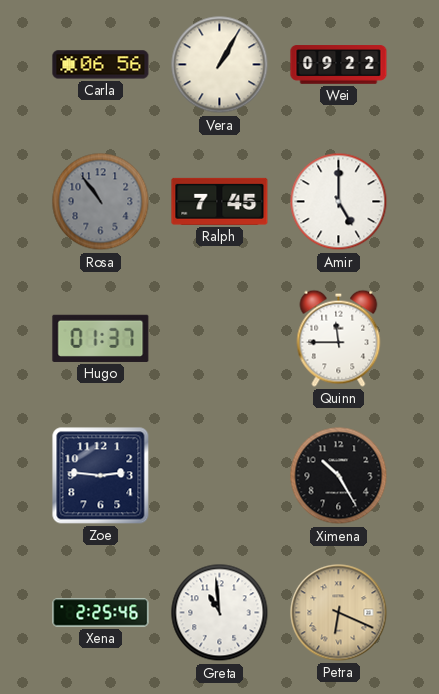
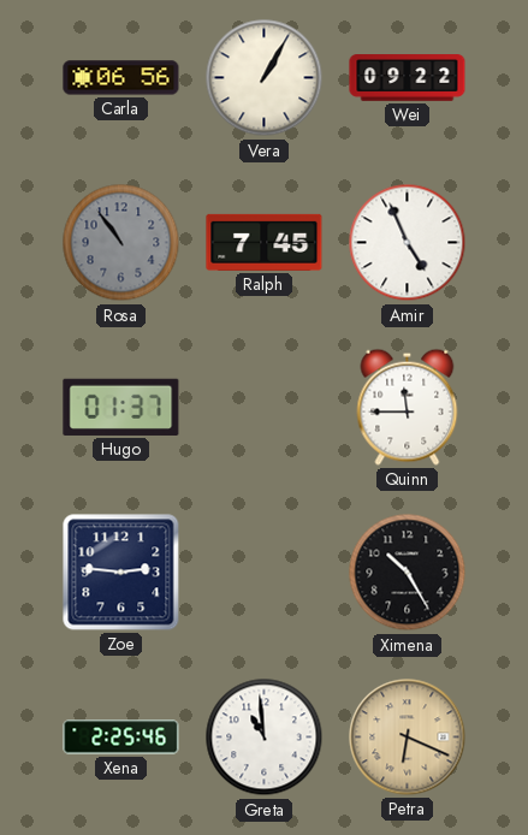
Amir: 5:00 -> 4:56 (408, 243)
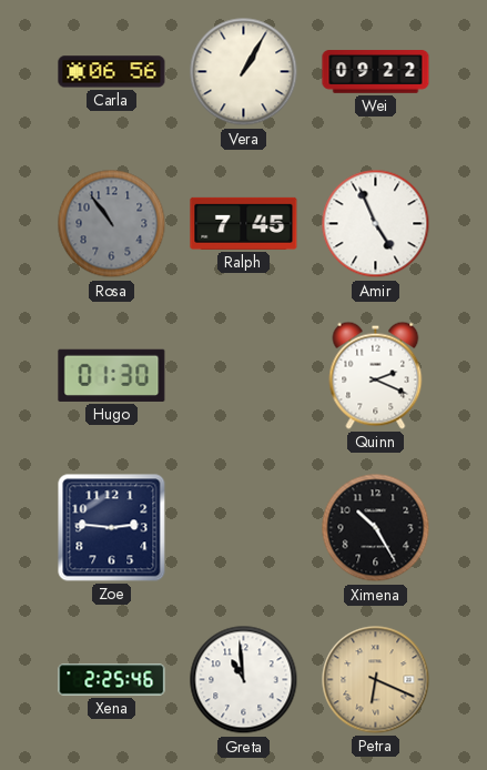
Hugo: 01:37 -> 01:30 (112, 375)
Quinn: 11:45 -> 2:19 (376, 375)
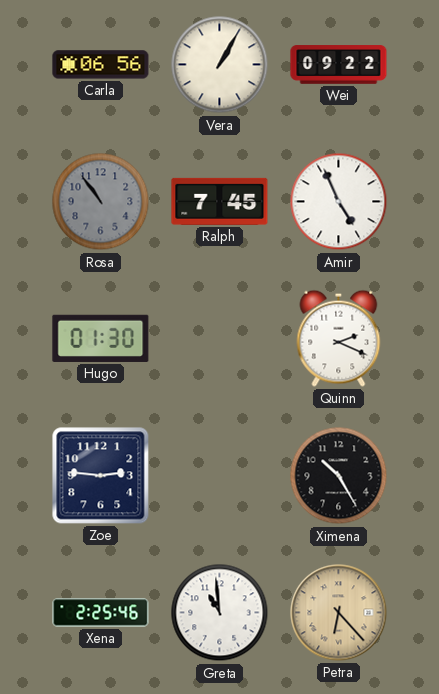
Petra: 6:19 -> 6:23 (339, 613)
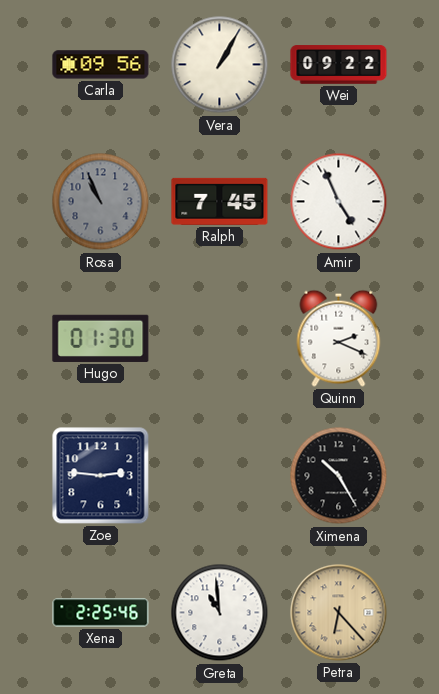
Carla: 06:56 -> 09:56 (101, 65)
Rosa: 10:54 -> 10:56 (101, 202)
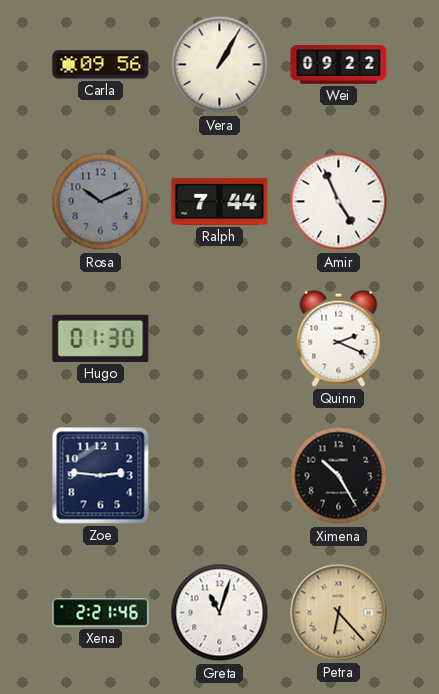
Rosa: 10:56 -> 10:11 (101, 202)
Ralph: 7:45 -> 7:44 (220, 201)
Xena: 2:25 -> 2:21 (101, 613)
Greta: 10:59 -> 11:03 (220, 613)
